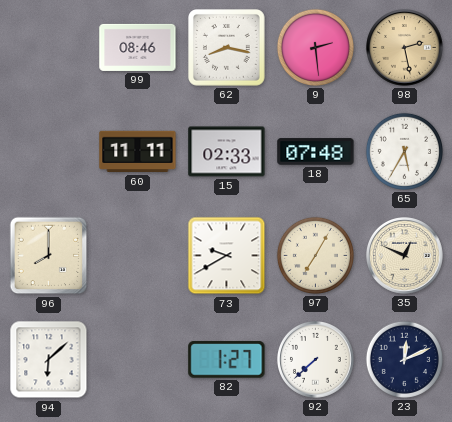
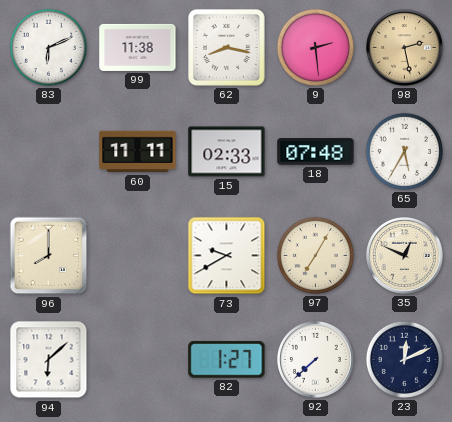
83: none -> 6:11 (48, 47)
99: 08:46 -> 11:38 (138, 47)
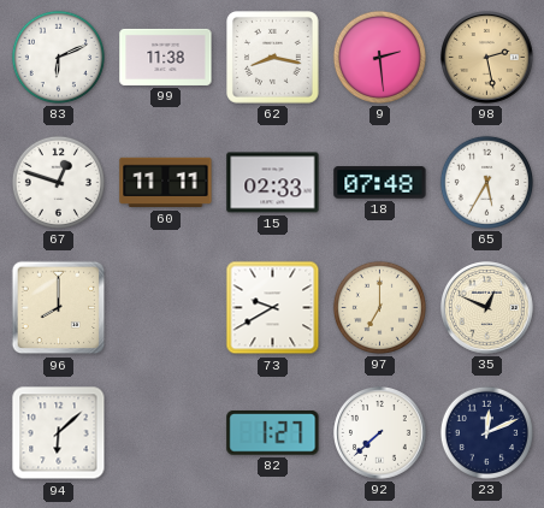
67: none -> 12:48 (58, 182)
97: 7:05 -> 7:00 (379, 307)
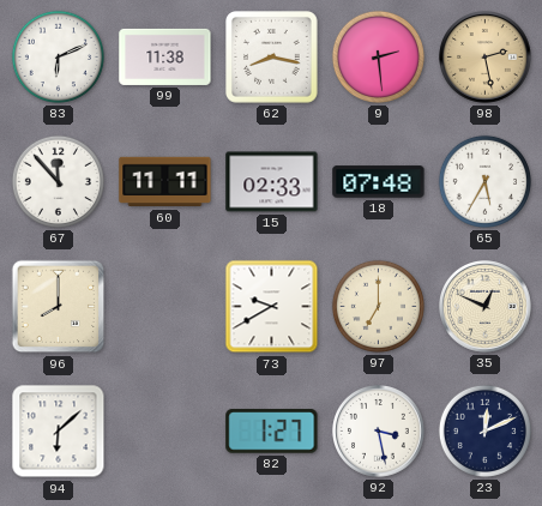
67: 12:48 -> 11:53 (58, 181)
92: 7:38 -> 3:28 (379, 432)
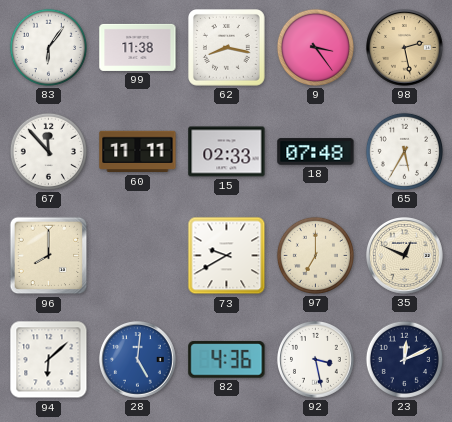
83: 6:11 -> 6:06 (48, 47)
9: 2:29 -> 3:24 (315, 47)
28: none -> 5:01 (138, 360)
82: 1:27 -> 4:36 (227, 360)
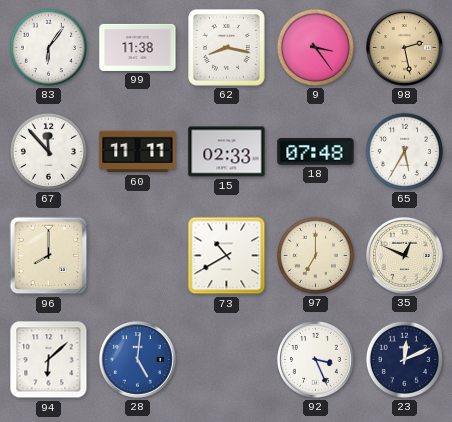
73: 9:40 -> 10:40 (227, 256)
82: 4:36 -> none (227, 360)
92: 3:28 -> 3:26 (316, 360)
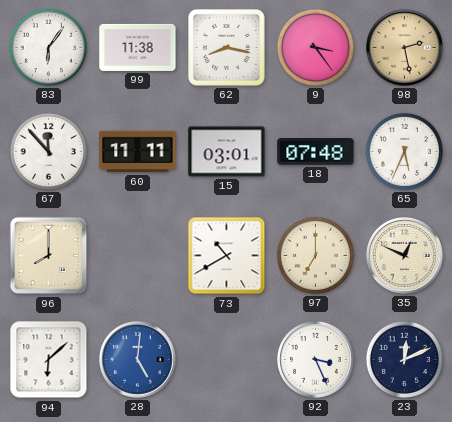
15: 02:33 -> 03:01 (227, 152)
65: 5:35 -> 5:34 (404, 151)
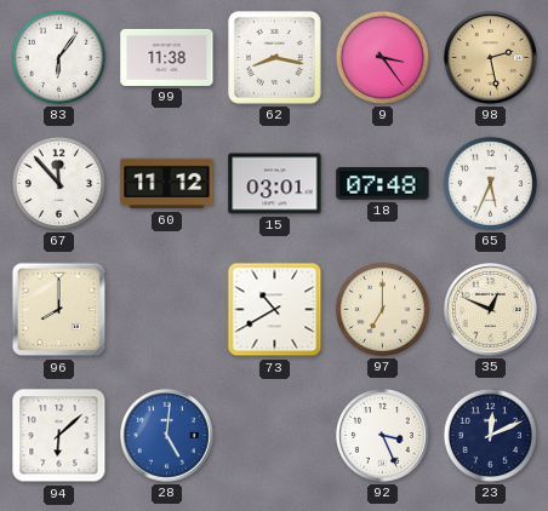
60: 11:11 -> 11:12 (167, 184)
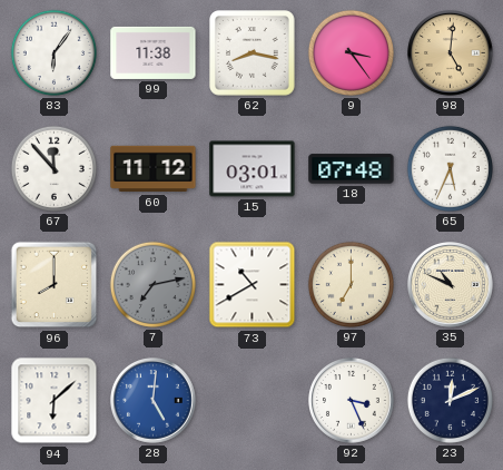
98: 2:28 -> 5:01 (451, 53)
7: none -> 7:13 (152, 284)
35: 12:49 -> 10:49 (451, 285)
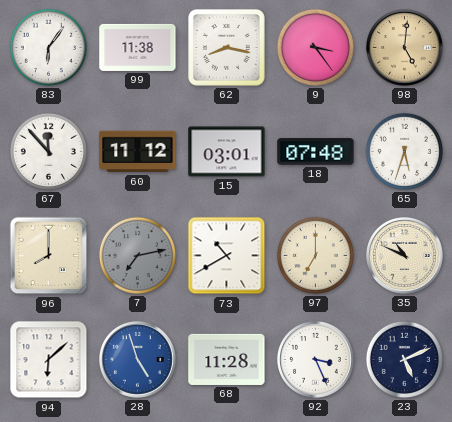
65: 5:34 -> 5:33 (404, 151)
28: 5:01 -> 4:57 (138, 360)
68: none -> 11:28 (227, 359)
23: 12:11 -> 5:11 (404, 359)
